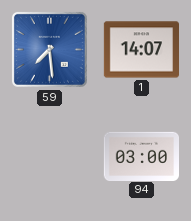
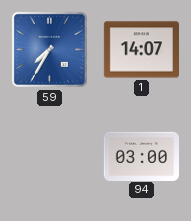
59: 7:29 -> 7:35 (49, 49)
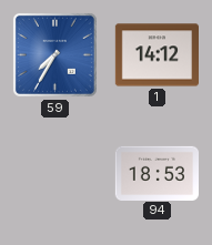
1: 14:07 -> 14:12 (157, 55)
94: 03:00 -> 18:53 (157, 173)
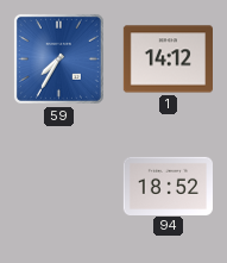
94: 18:53 -> 18:52 (168, 186)
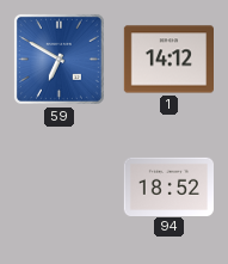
59: 7:35 -> 6:50 (58, 59)
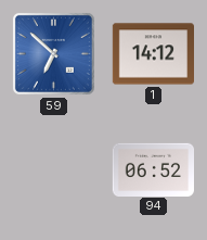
59: 6:50 -> 6:52 (53, 53)
94: 18:52 -> 06:52 (153, 169)
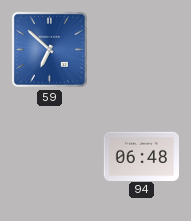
1: 14:12 -> none (153, 54)
94: 06:52 -> 06:48 (141, 156)
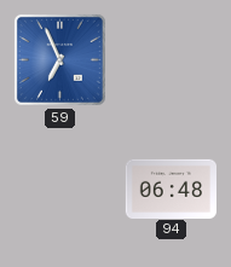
59: 6:52 -> 6:56 (59, 59)
